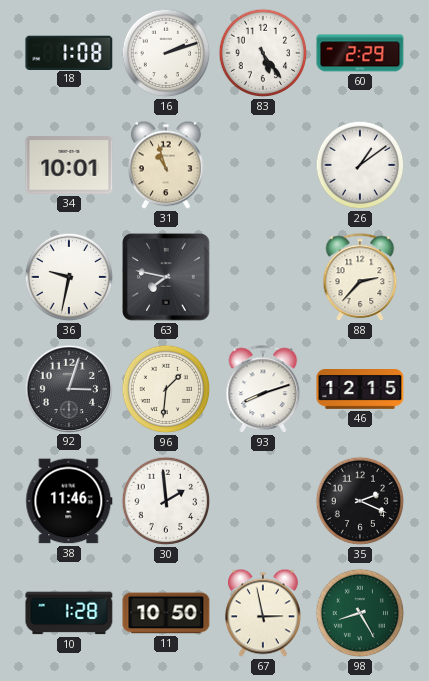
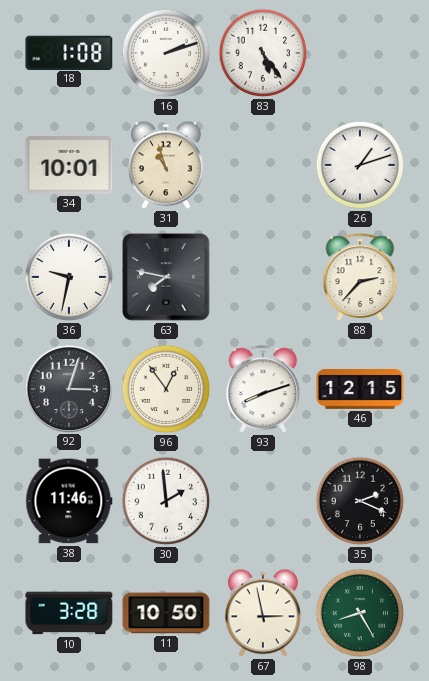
60: 2:29 -> none (360, 53)
26: 1:09 -> 1:12 (360, 165)
96: 1:31 -> 12:54 (166, 389)
10: 1:28 -> 3:28 (69, 613)
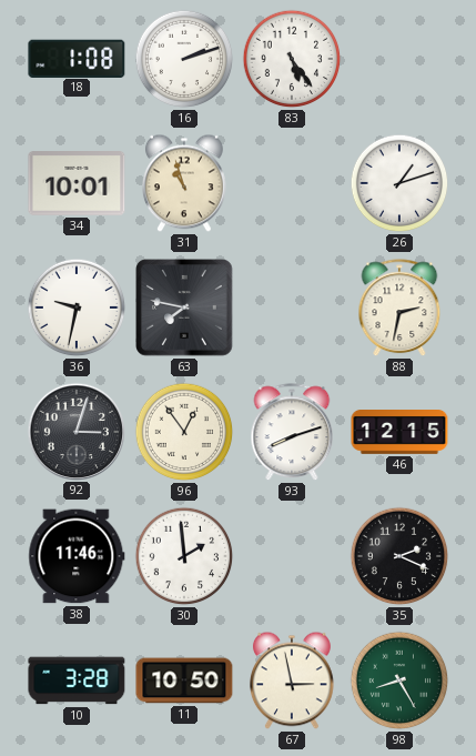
88: 2:37 -> 2:32 (399, 309)
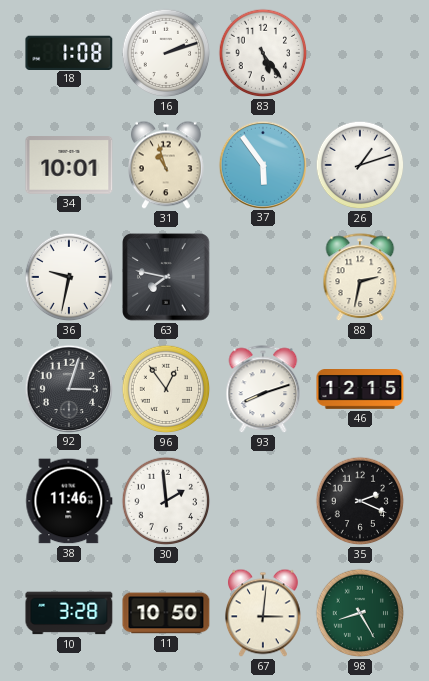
37: none -> 5:54 (262, 164)
67: 2:58 -> 3:01 (264, 613)
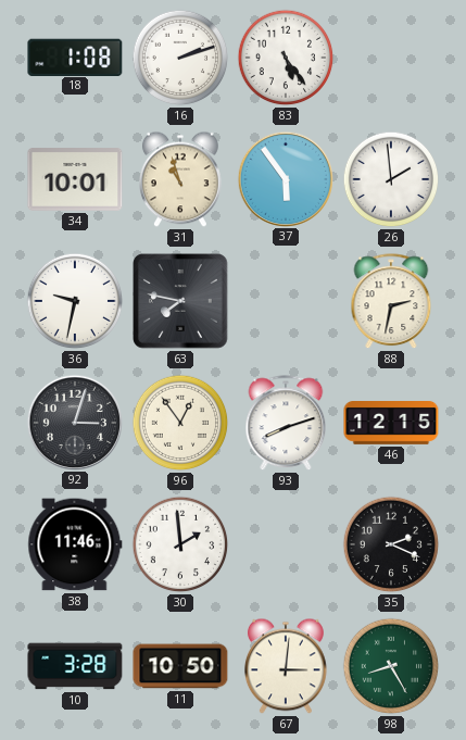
26: 1:12 -> 1:59 (391, 179)
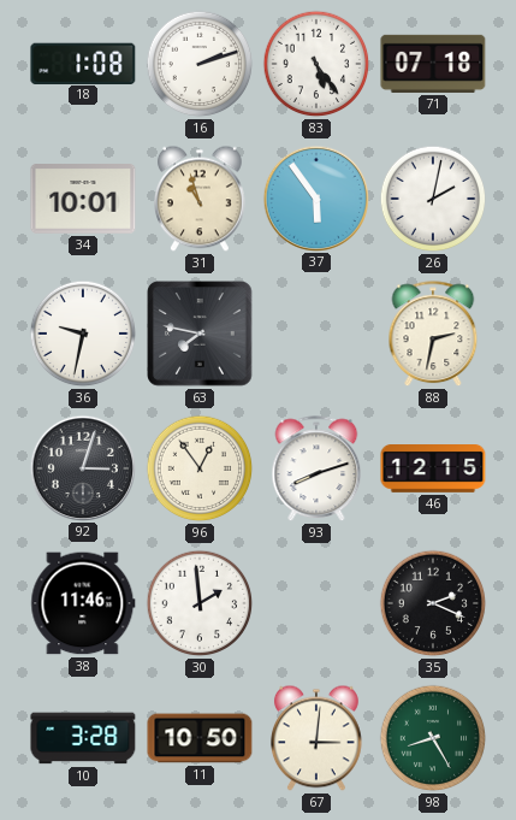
71: none -> 07:18 (433, 64)
26: 1:59 -> 2:02 (433, 199)
